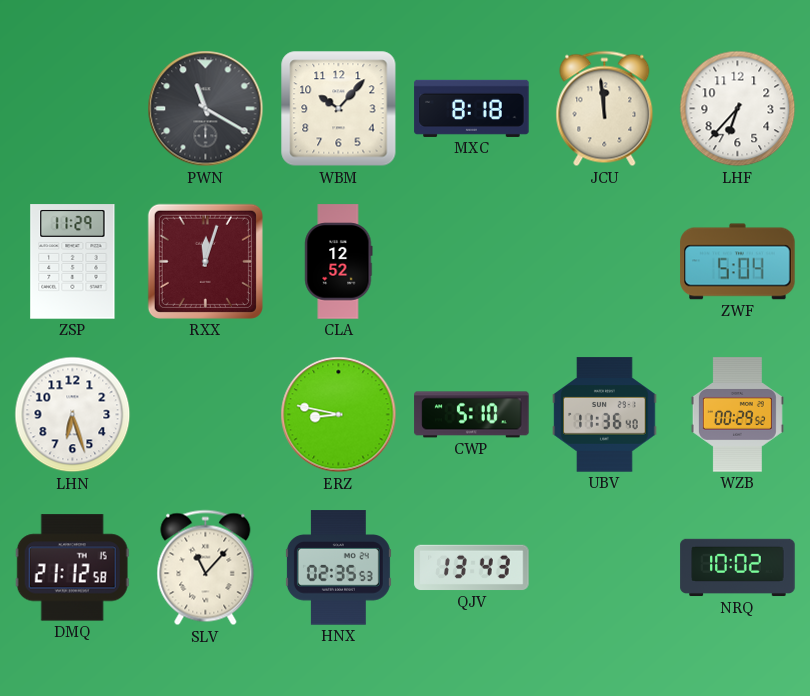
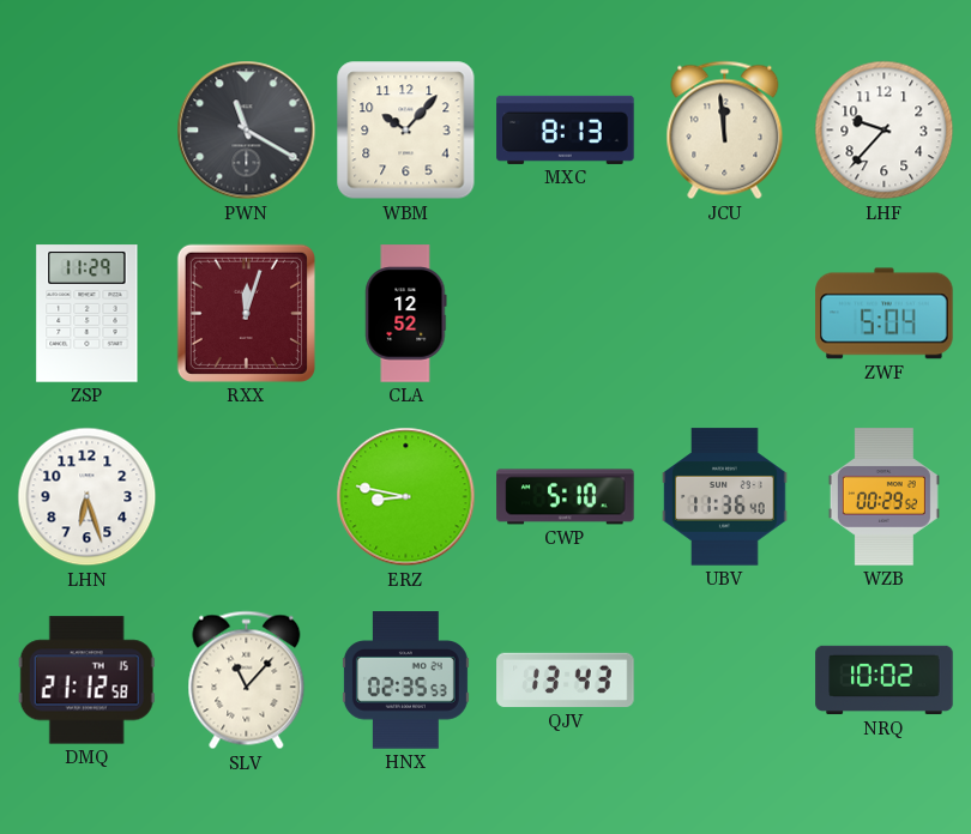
MXC: 8:18 -> 8:13 (566, 129)
LHF: 6:37 -> 9:37 (885, 131)
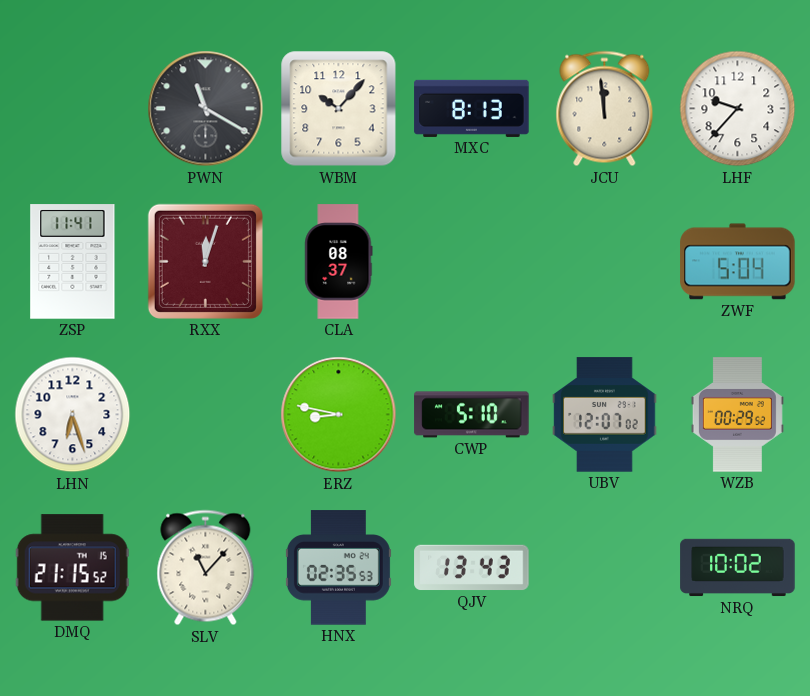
ZSP: 11:29 -> 11:41 (73, 262)
CLA: 12:52 -> 08:37 (339, 262)
UBV: 11:36 -> 12:07 (605, 415)
DMQ: 21:12 -> 21:15 (72, 568)
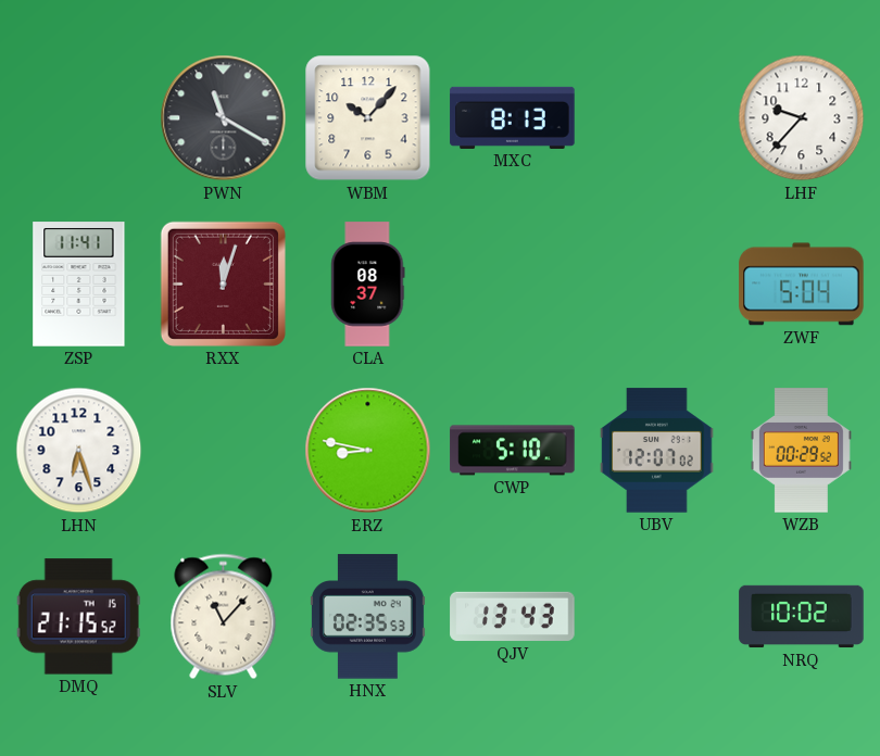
JCU: 11:59 -> none (605, 109)
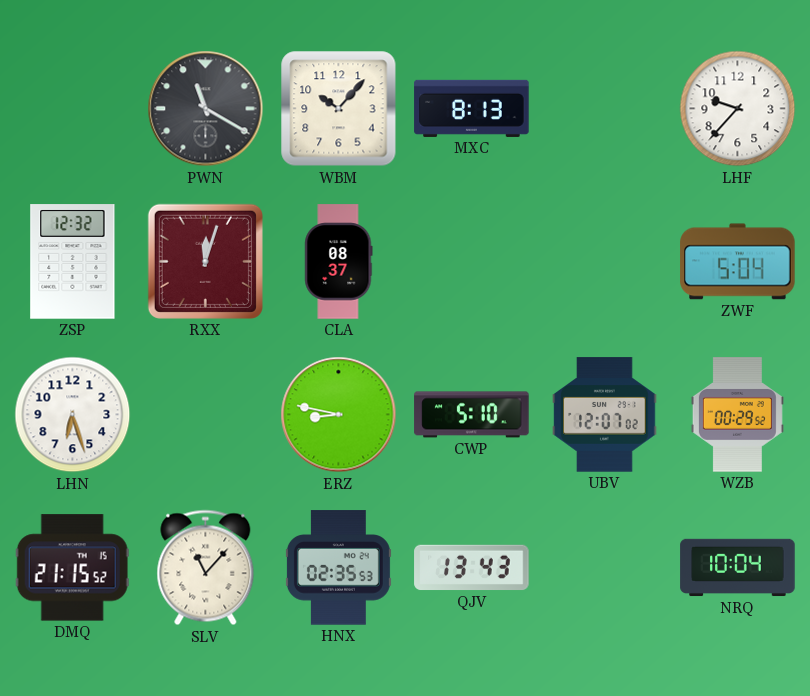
ZSP: 11:41 -> 12:32 (73, 262)
NRQ: 10:02 -> 10:04 (738, 568)
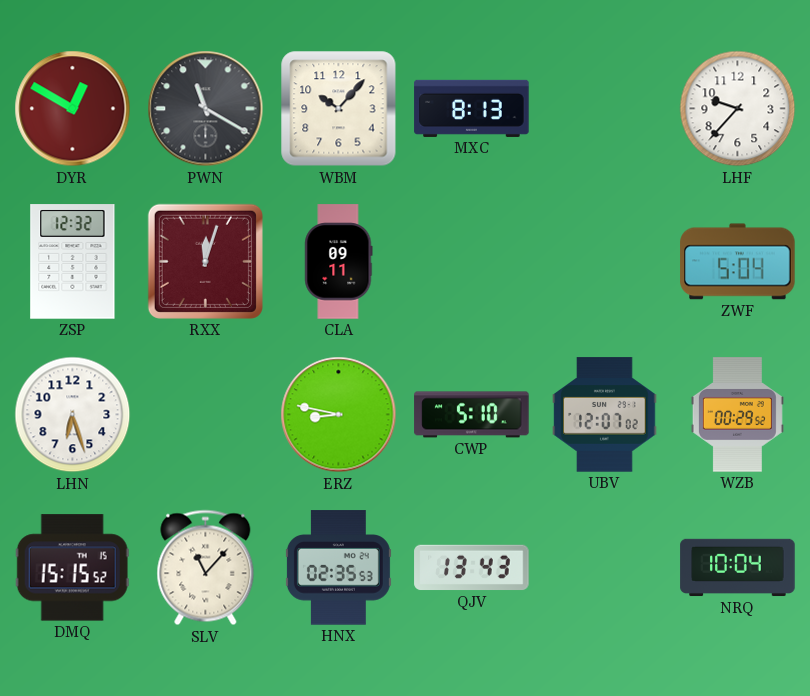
DYR: none -> 12:50 (73, 109)
CLA: 08:37 -> 09:11 (339, 262)
DMQ: 21:15 -> 15:15 (72, 568)
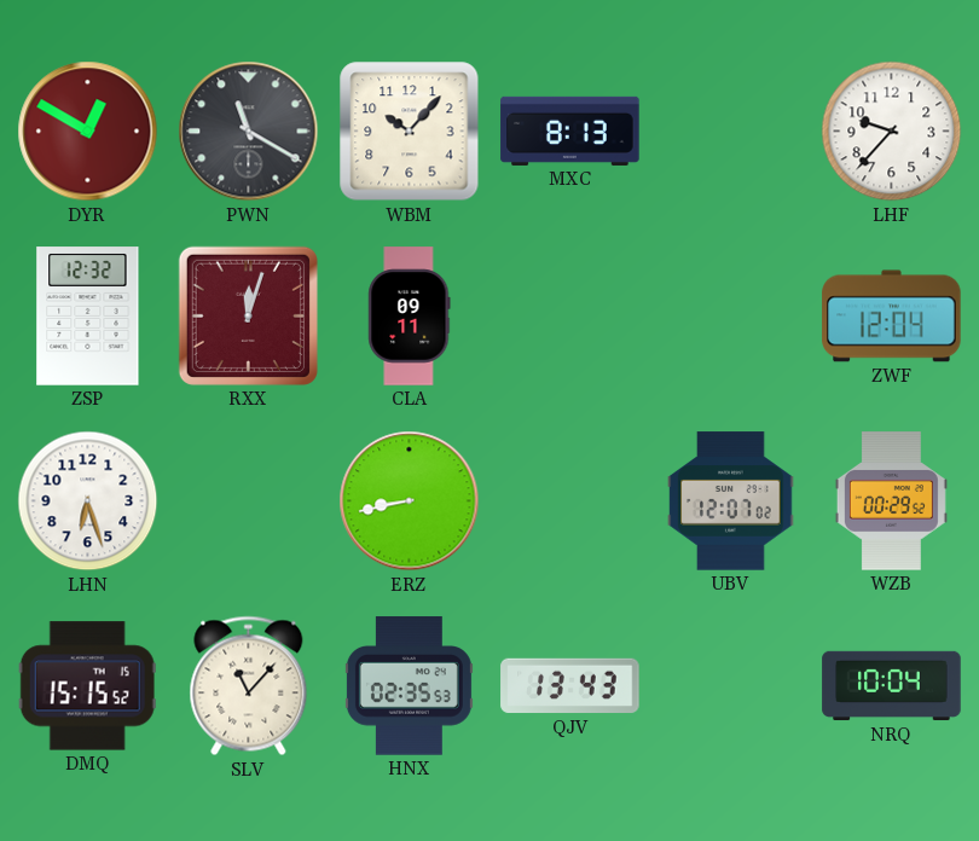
ZWF: 5:04 -> 12:04 (892, 317)
ERZ: 8:47 -> 8:43 (410, 501)
CWP: 5:10 -> none (472, 415)
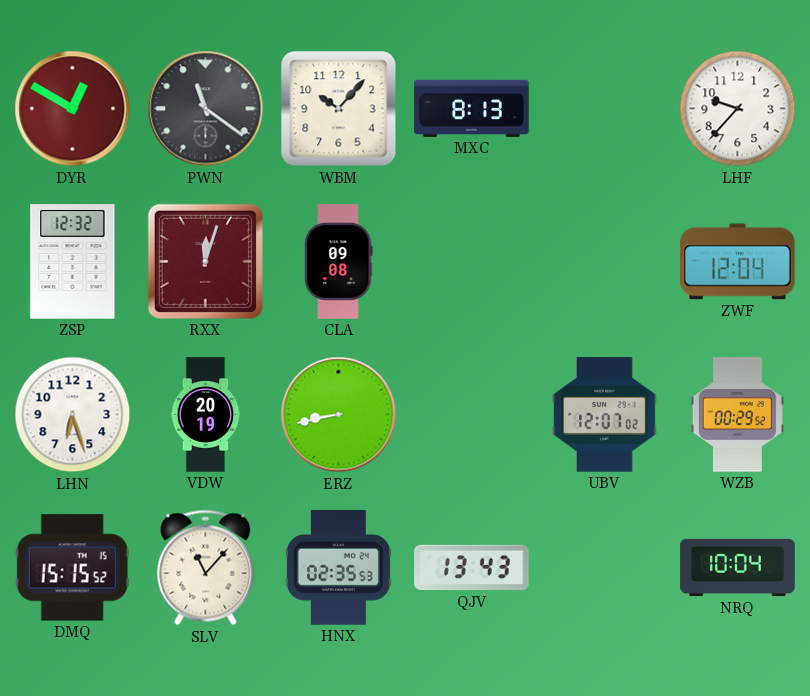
PWN: 11:20 -> 11:21 (206, 109)
CLA: 09:11 -> 09:08 (339, 262)
VDW: none -> 20:19 (206, 415)
